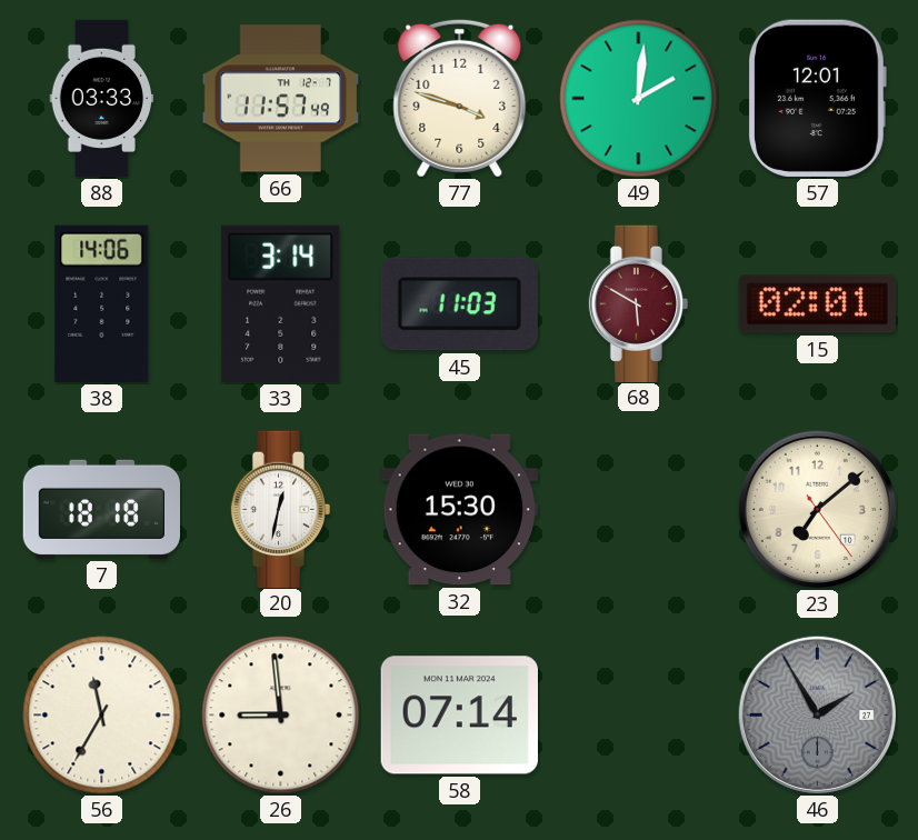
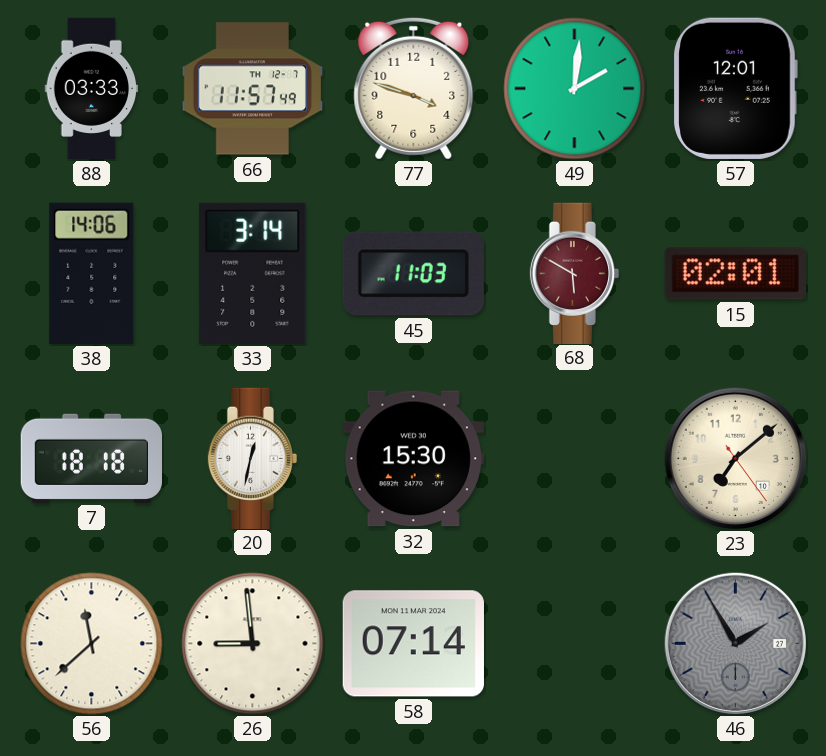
56: 11:35 -> 11:38 (92, 644)
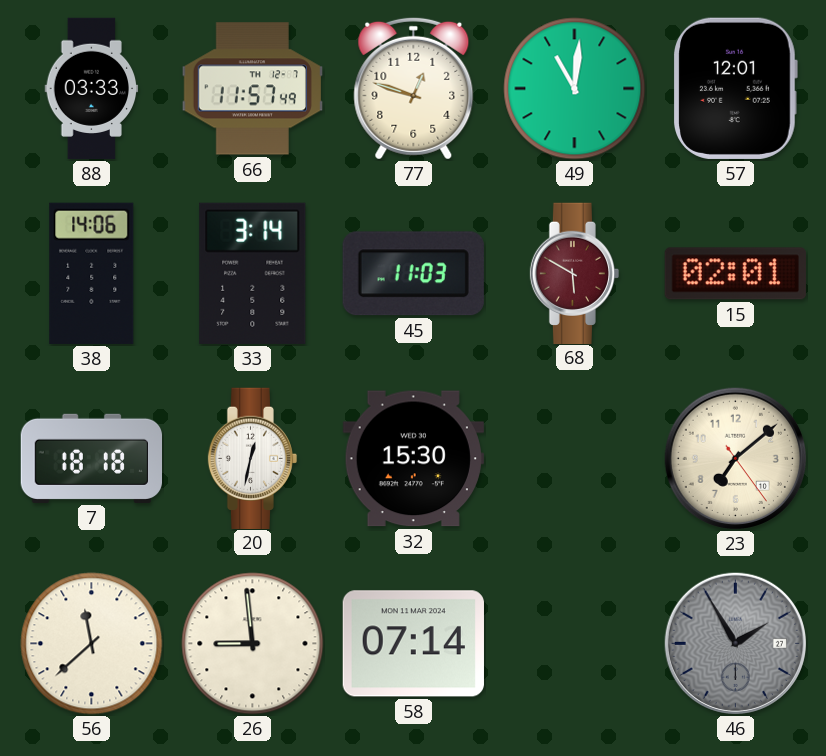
77: 3:48 -> 12:48 (414, 88)
49: 2:01 -> 11:01 (575, 89)
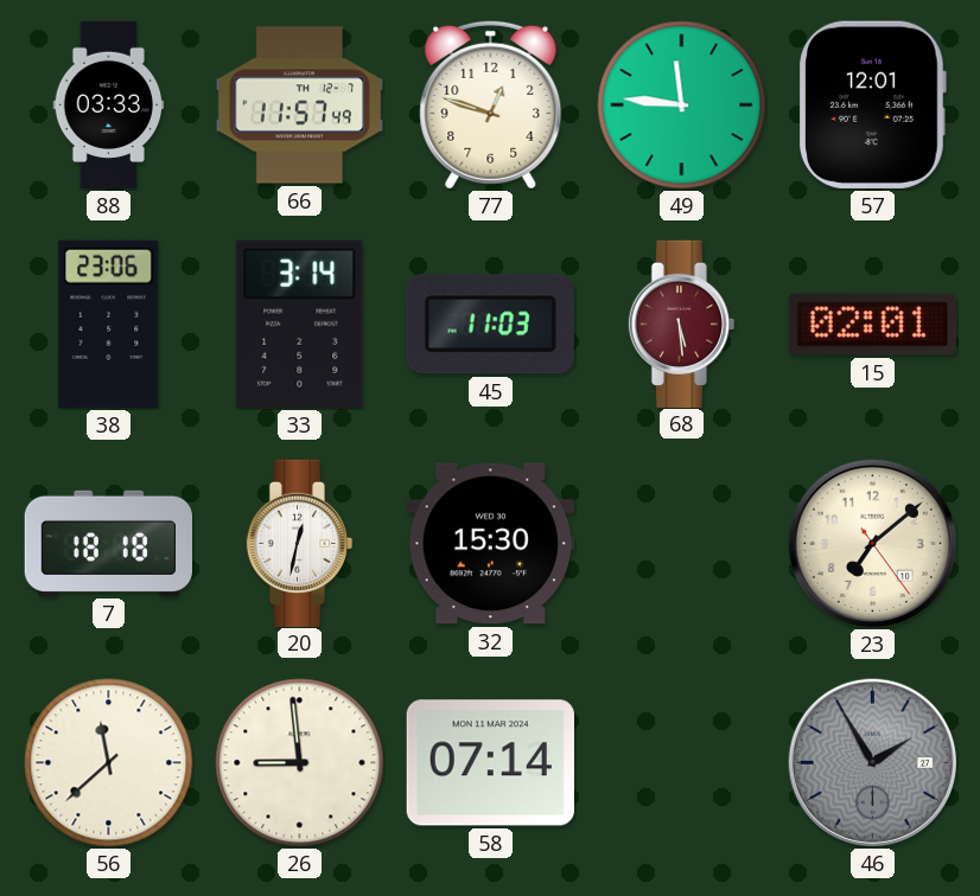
49: 11:01 -> 11:46 (682, 105)
38: 14:06 -> 23:06 (109, 324)
68: 5:50 -> 5:29 (682, 324)
